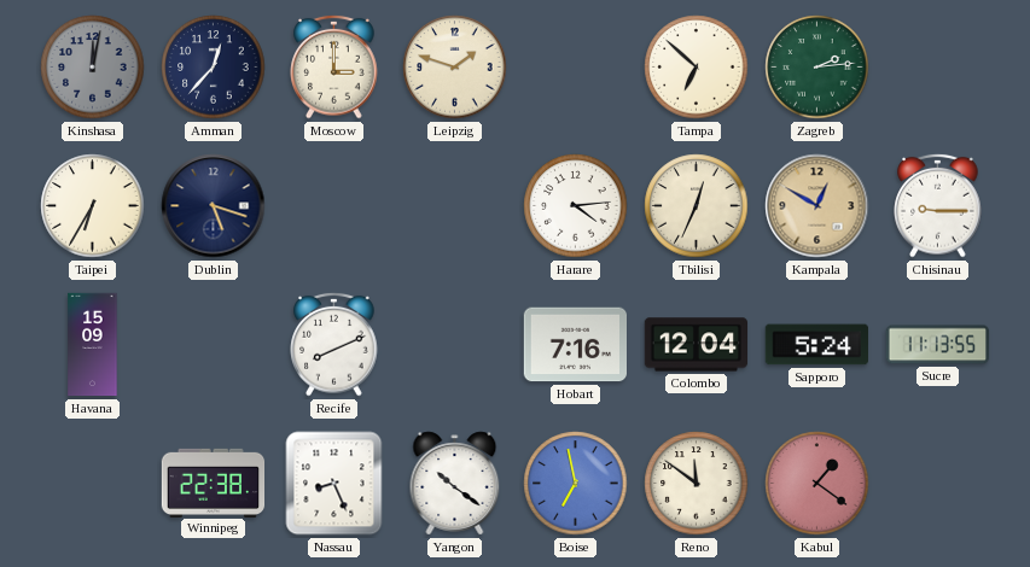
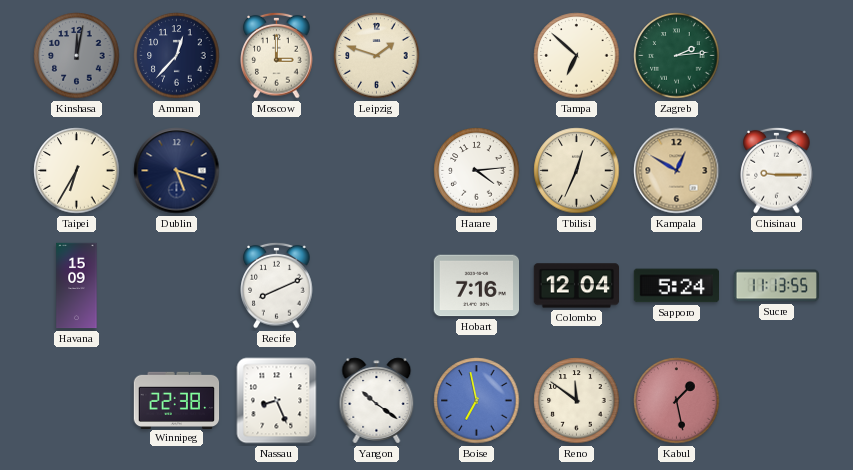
Kabul: 1:21 -> 1:28 (677, 401)
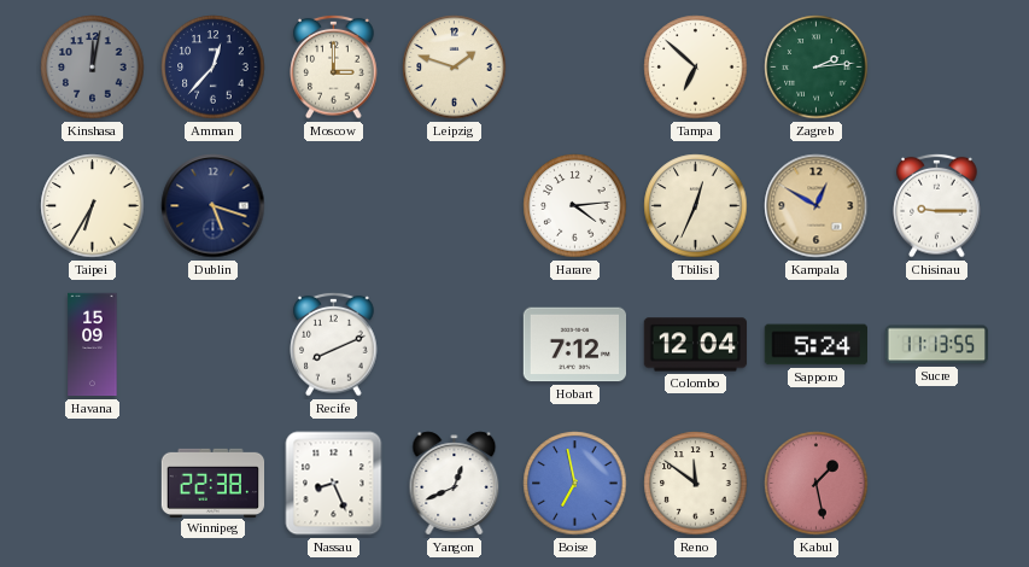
Hobart: 7:16 -> 7:12 (575, 345)
Yangon: 10:21 -> 12:41 (455, 484)
